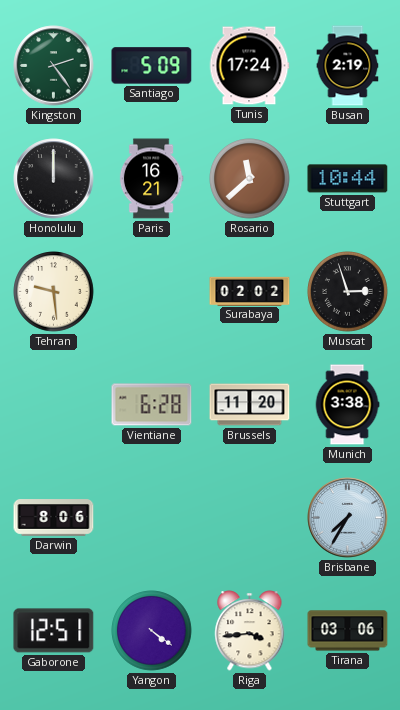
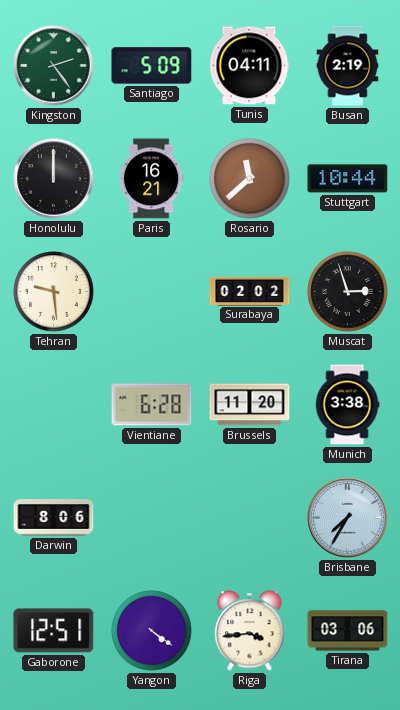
Tunis: 17:24 -> 04:11 (249, 66)
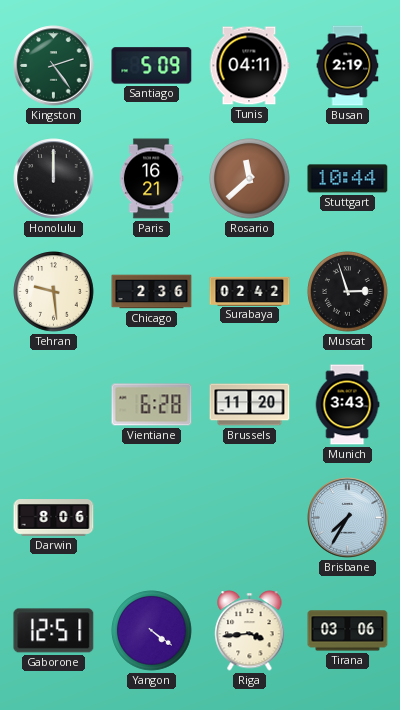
Chicago: none -> 2:36 (152, 292)
Surabaya: 02:02 -> 02:42 (250, 291)
Munich: 3:38 -> 3:43 (347, 405)
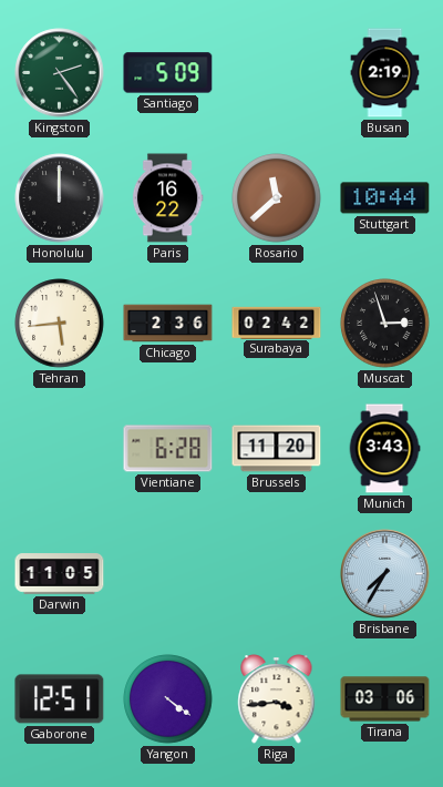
Tunis: 04:11 -> none (249, 66)
Paris: 16:21 -> 16:22 (167, 198)
Tehran: 9:29 -> 5:44 (60, 324)
Darwin: 8:06 -> 11:05 (60, 574)
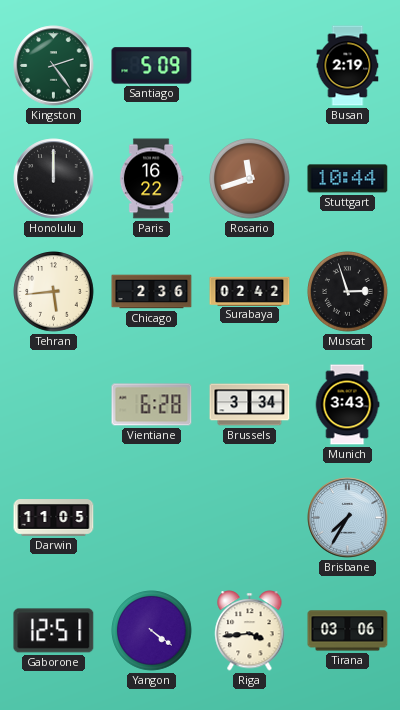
Rosario: 11:38 -> 11:42 (250, 179)
Brussels: 11:20 -> 3:34 (250, 405)
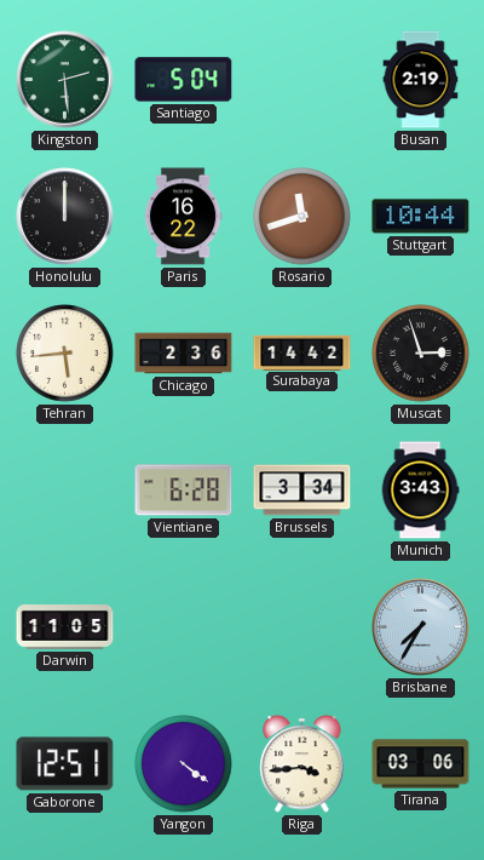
Kingston: 2:24 -> 2:29 (65, 80)
Santiago: 5:09 -> 5:04 (184, 80)
Surabaya: 02:42 -> 14:42 (302, 352)
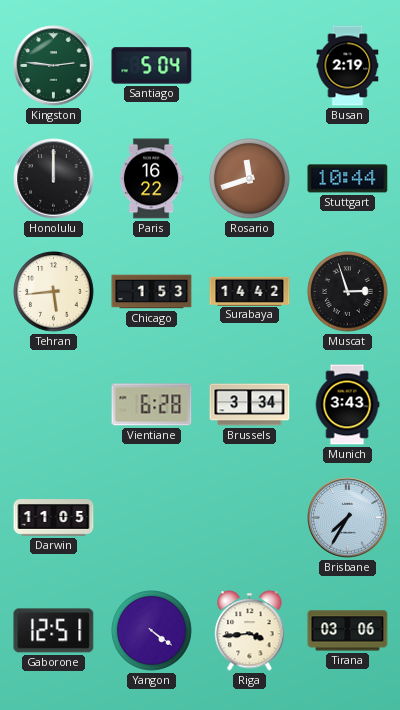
Kingston: 2:29 -> 2:46 (54, 66)
Chicago: 2:36 -> 1:53 (152, 292)
